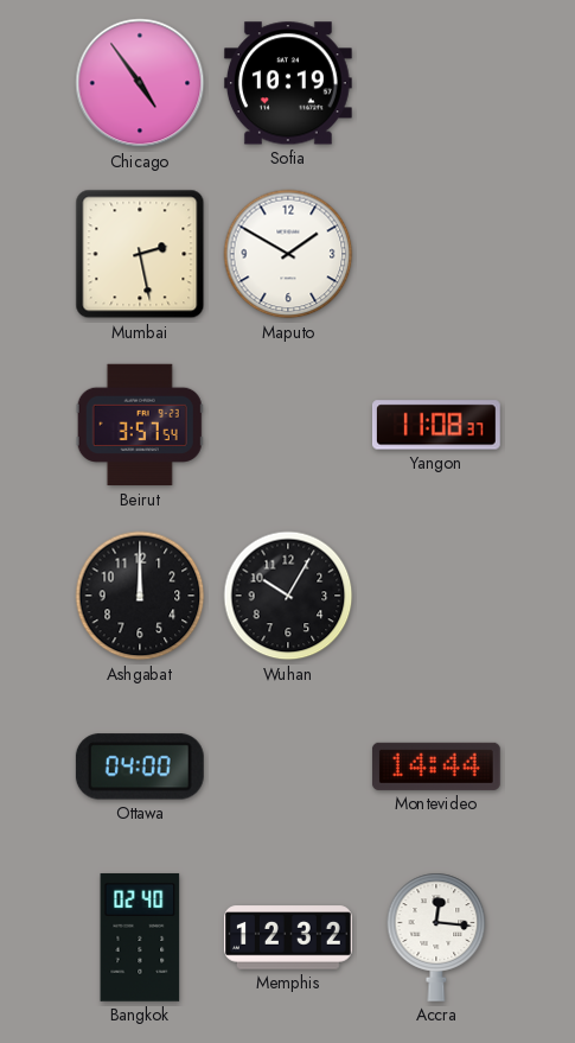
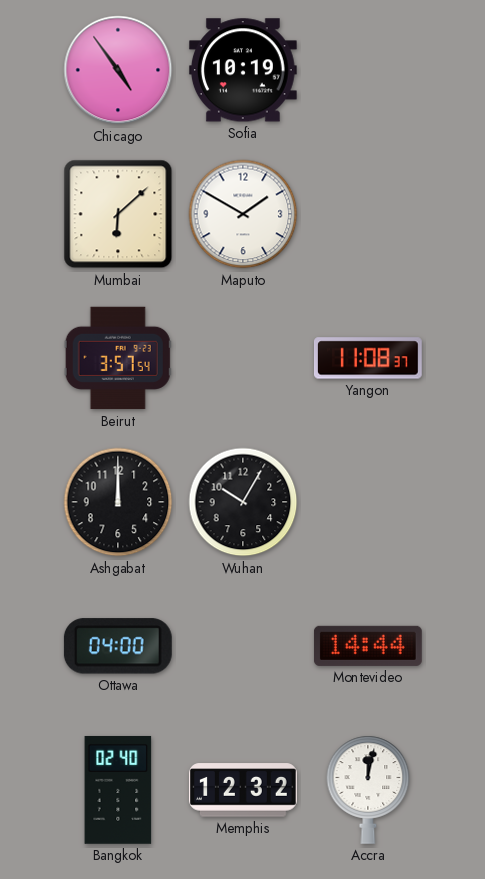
Mumbai: 2:28 -> 6:08 (118, 214)
Accra: 12:16 -> 12:02 (368, 790)
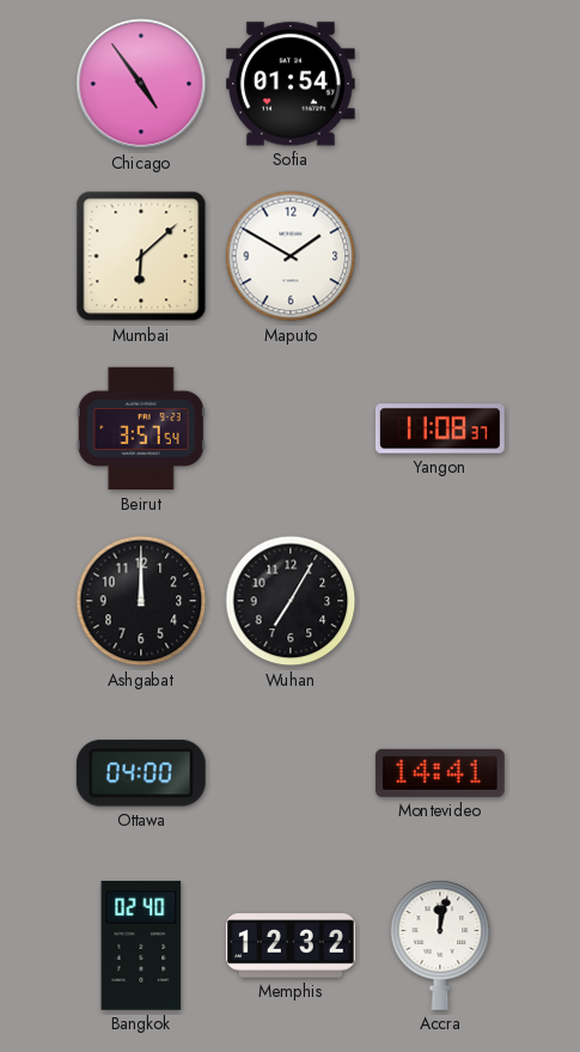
Sofia: 10:19 -> 01:54 (291, 84)
Wuhan: 10:05 -> 7:05 (291, 601)
Montevideo: 14:44 -> 14:41 (440, 773)
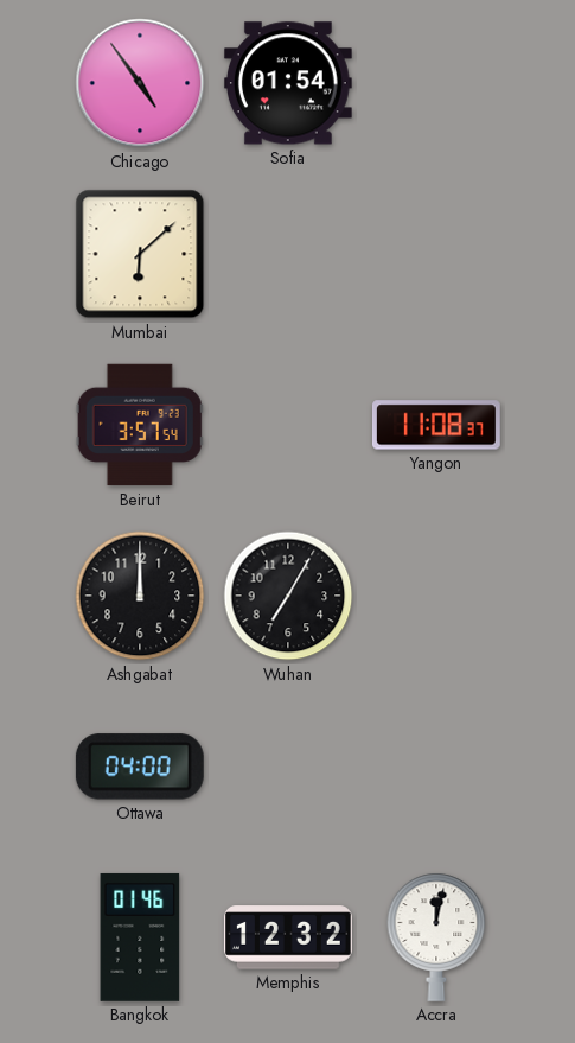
Maputo: 1:50 -> none (291, 256)
Montevideo: 14:41 -> none (440, 773)
Bangkok: 02:40 -> 01:46 (140, 937)
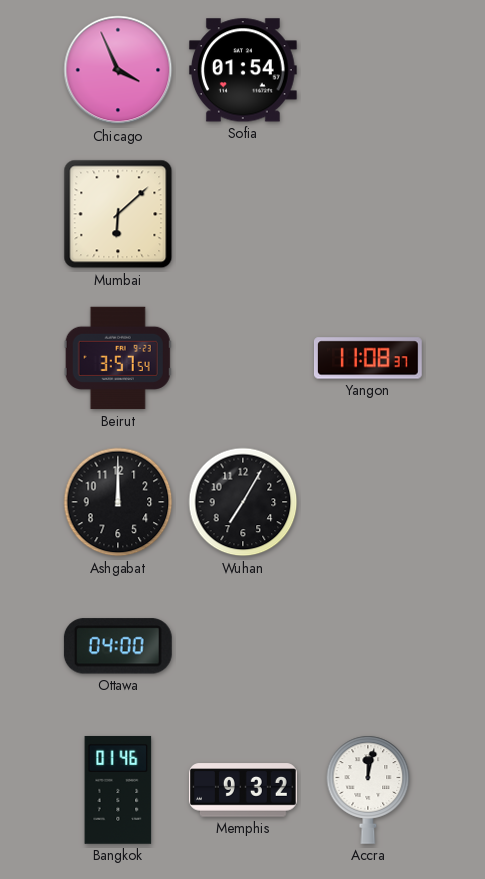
Chicago: 4:54 -> 3:56 (118, 70)
Memphis: 12:32 -> 9:32 (243, 790)
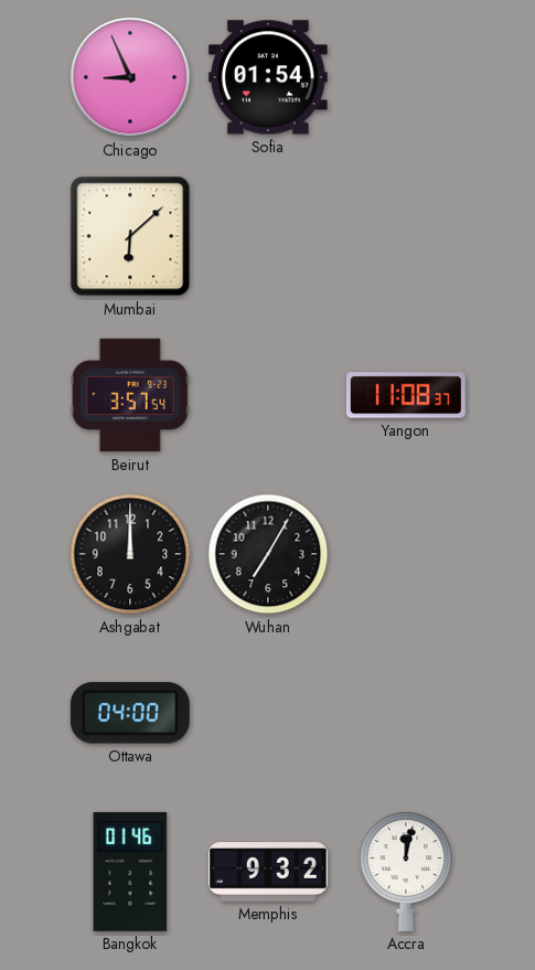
Chicago: 3:56 -> 8:56 (130, 77)
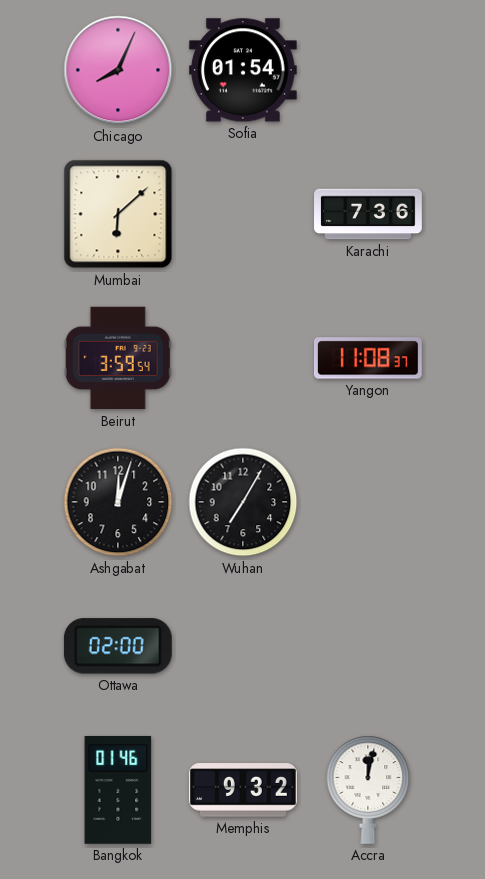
Chicago: 8:56 -> 8:04 (118, 70)
Karachi: none -> 7:36 (368, 214)
Beirut: 3:57 -> 3:59 (118, 358)
Ashgabat: 12:00 -> 12:03 (118, 502)
Ottawa: 04:00 -> 02:00 (118, 646)
